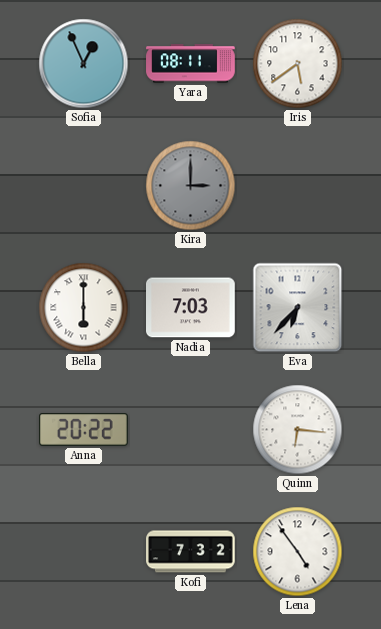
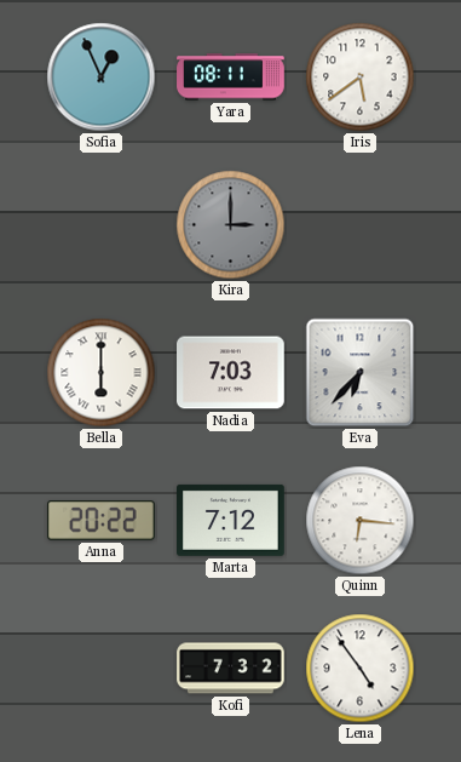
Marta: none -> 7:12 (231, 520)
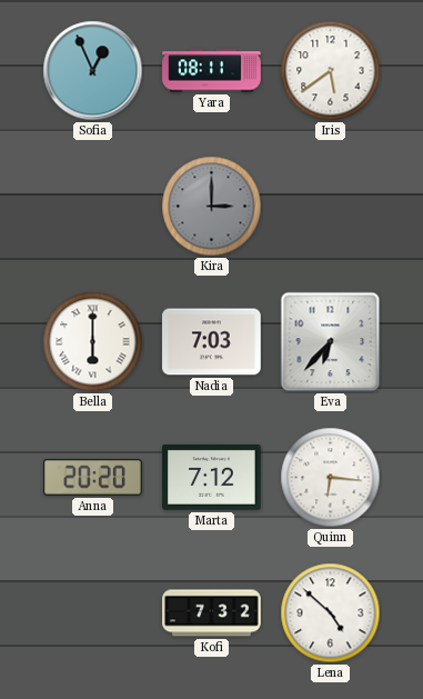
Anna: 20:22 -> 20:20 (93, 478)
Lena: 4:54 -> 4:52 (331, 613)
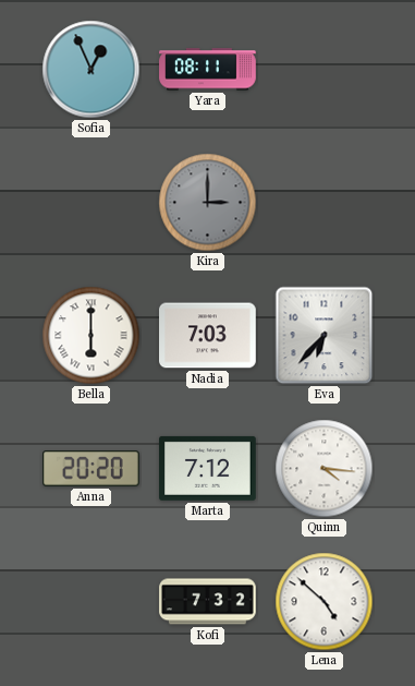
Iris: 5:39 -> none (331, 71)
Quinn: 6:16 -> 4:16 (325, 469)
